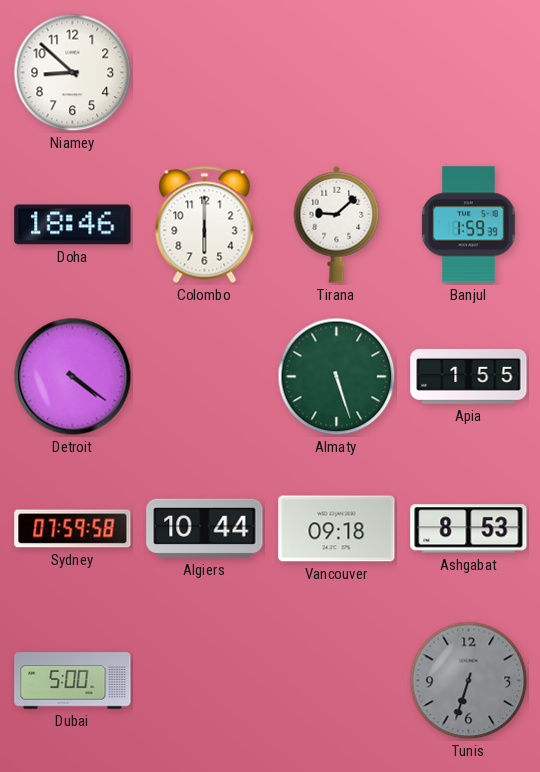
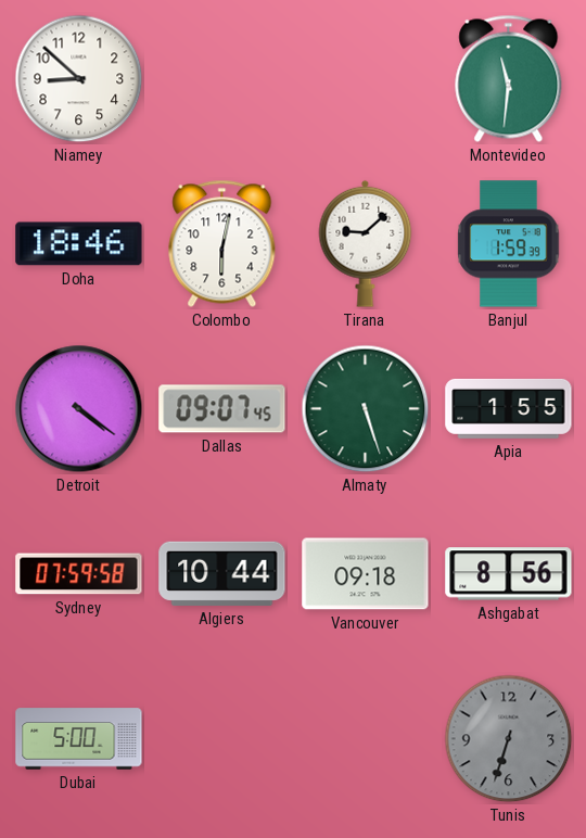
Montevideo: none -> 11:31 (509, 78)
Colombo: 6:00 -> 6:02 (222, 243)
Dallas: none -> 09:07 (222, 409)
Ashgabat: 8:53 -> 8:56 (509, 574)
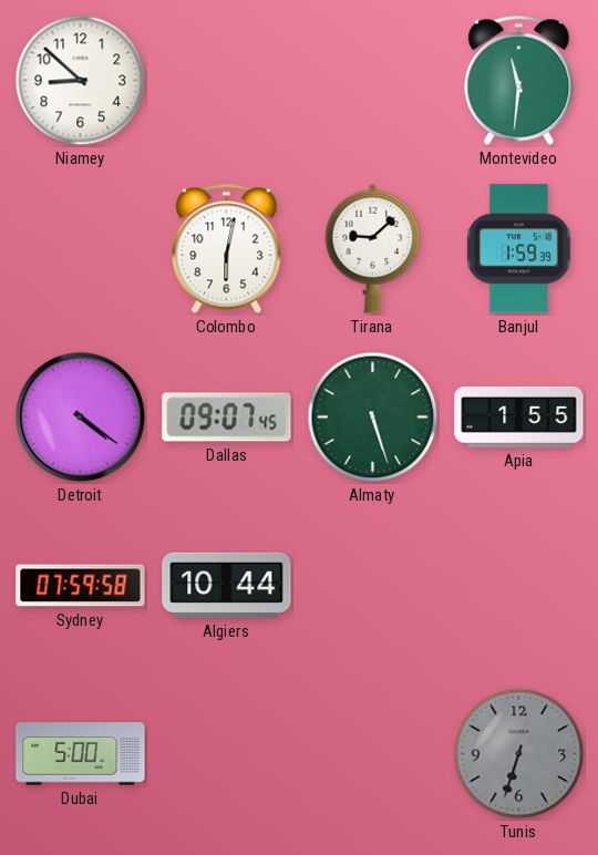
Doha: 18:46 -> none (79, 244)
Vancouver: 09:18 -> none (366, 574)
Ashgabat: 8:56 -> none (509, 574)
